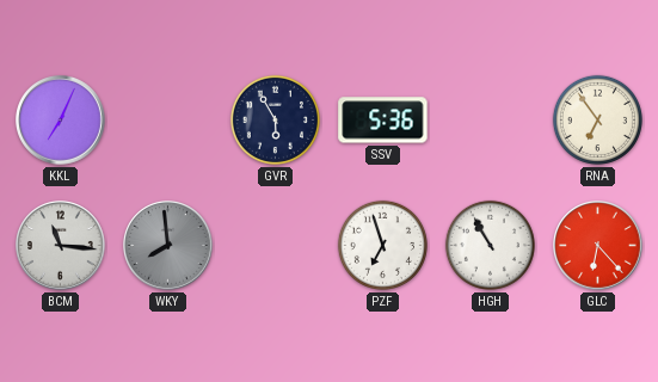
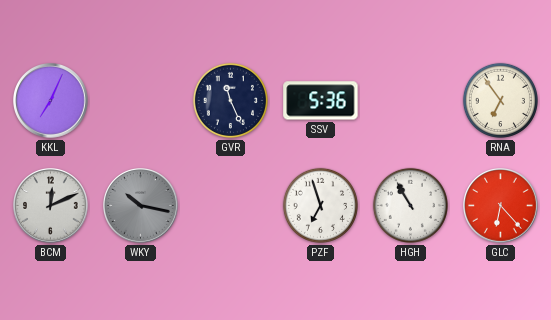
GVR: 5:55 -> 11:26 (230, 100)
BCM: 11:16 -> 12:11 (51, 206)
WKY: 7:59 -> 10:17 (141, 206)
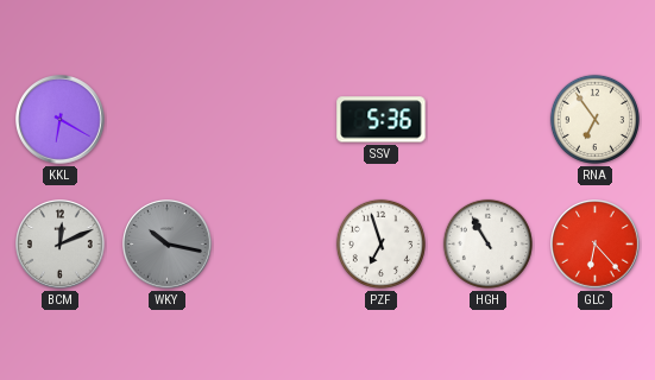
KKL: 7:04 -> 6:20 (61, 120)
GVR: 11:26 -> none (230, 100)
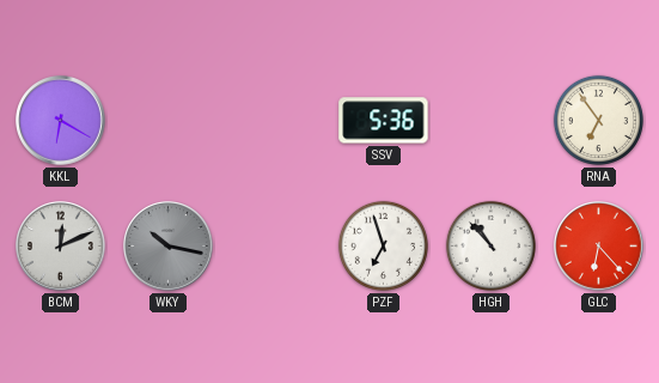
HGH: 10:55 -> 10:53 (490, 245)
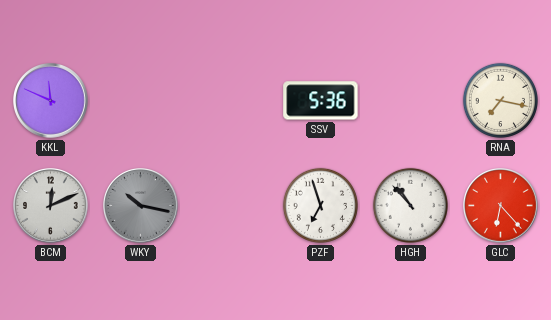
KKL: 6:20 -> 11:49 (51, 101)
RNA: 6:54 -> 7:17 (500, 100)
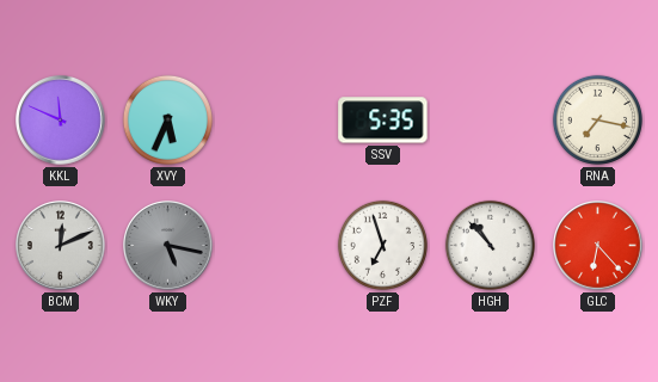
XVY: none -> 5:34 (167, 119)
SSV: 5:36 -> 5:35 (383, 121)
WKY: 10:17 -> 5:17 (168, 246)
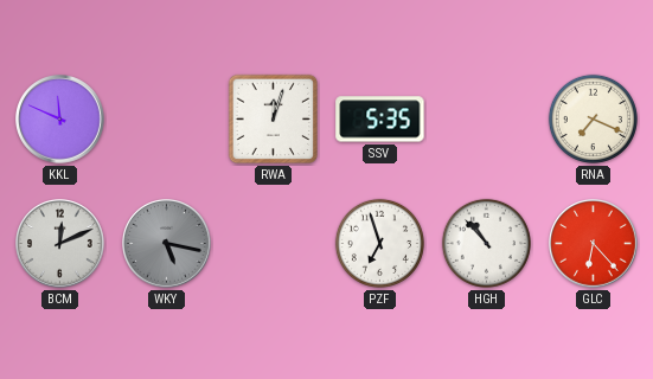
XVY: 5:34 -> none (167, 119)
RWA: none -> 12:03 (274, 120)
RNA: 7:17 -> 7:19 (593, 118)
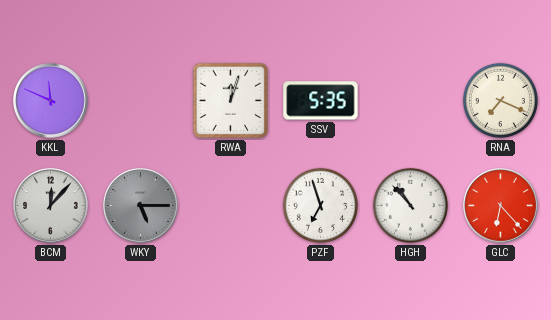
BCM: 12:11 -> 12:07 (51, 206)
WKY: 5:17 -> 5:15 (141, 206)
